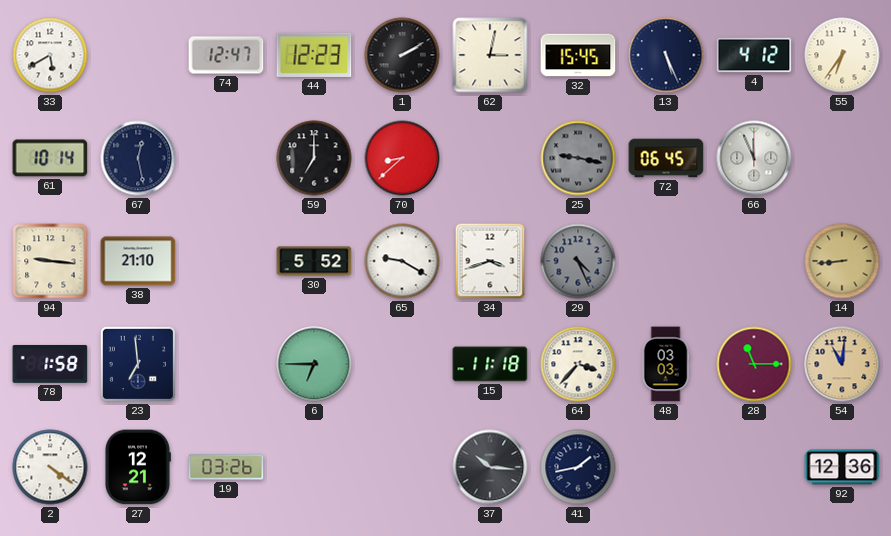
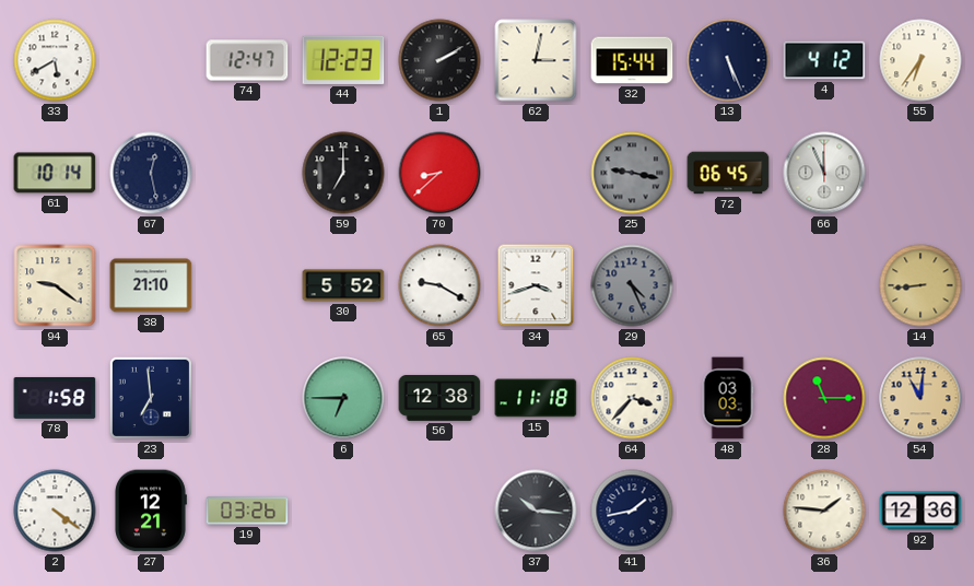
32: 15:45 -> 15:44 (632, 60)
94: 9:16 -> 9:21 (55, 285)
56: none -> 12:38 (439, 398)
36: none -> 1:46 (824, 511)
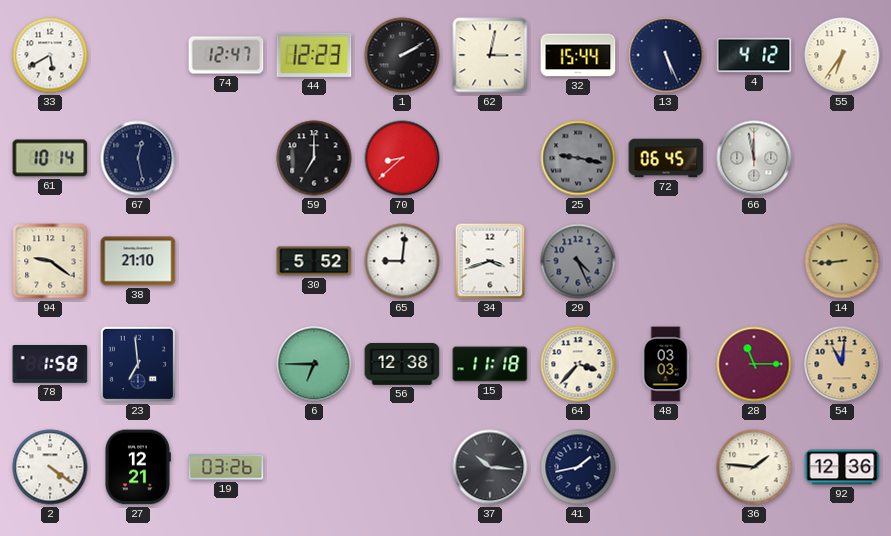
66: 11:56 -> 11:58 (754, 158)
65: 9:20 -> 9:01 (402, 261)
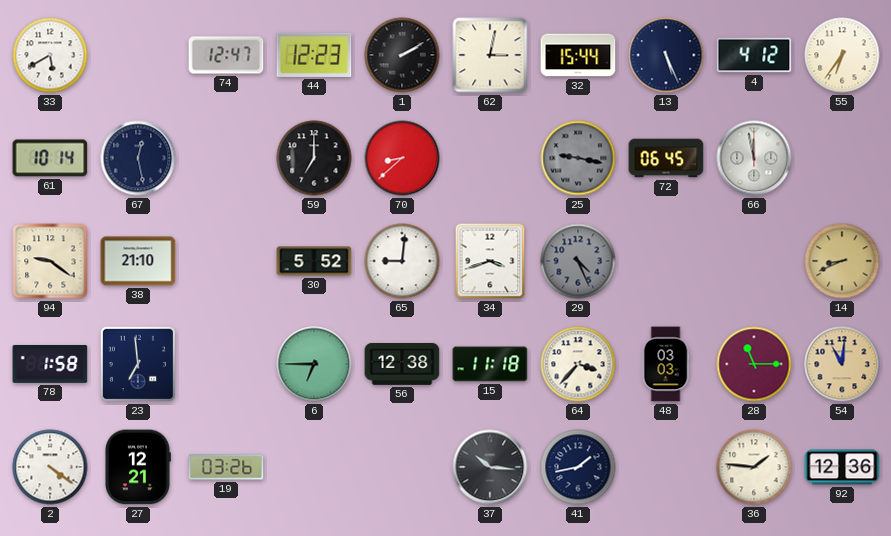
14: 8:44 -> 8:41 (842, 261)
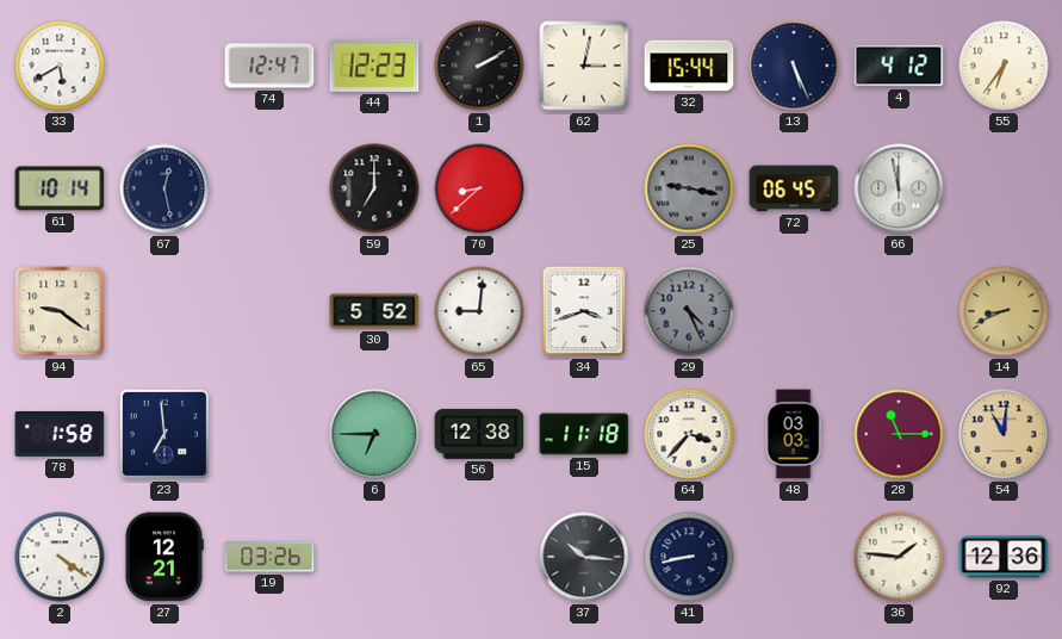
38: 21:10 -> none (138, 261)
41: 1:43 -> 8:43 (689, 557)
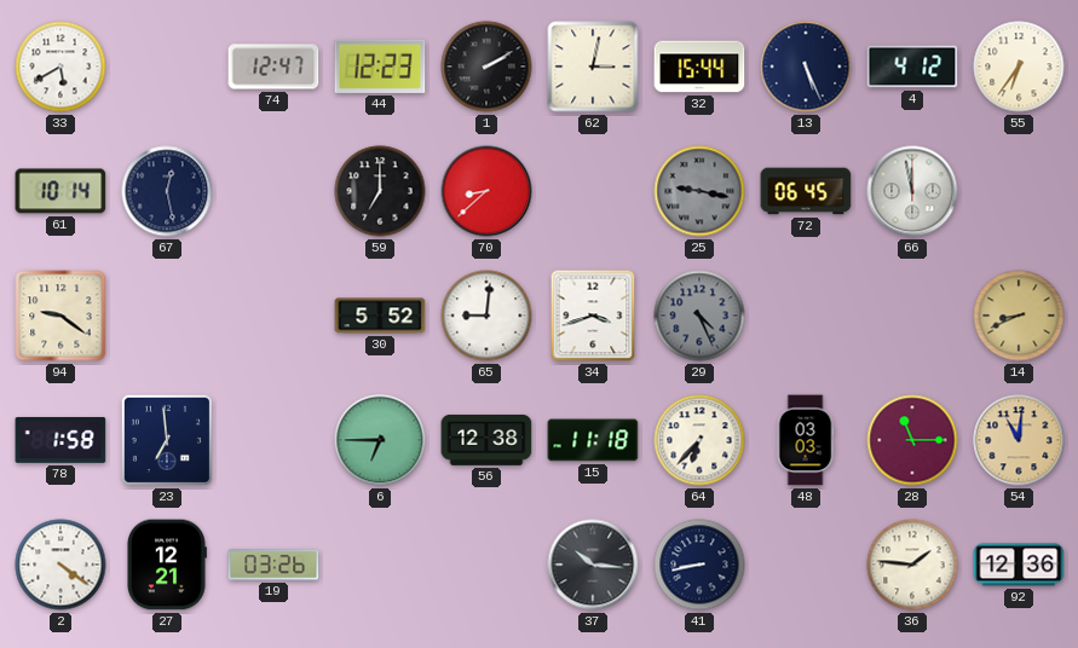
64: 3:37 -> 6:37 (699, 440)
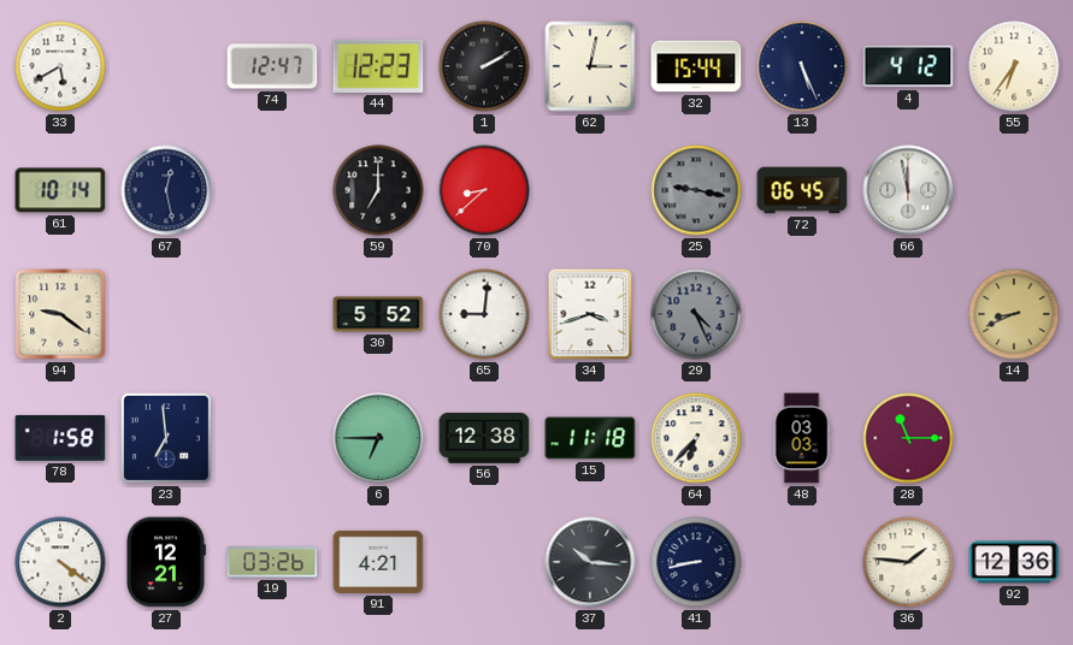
54: 11:01 -> none (1019, 440)
91: none -> 4:21 (378, 562)
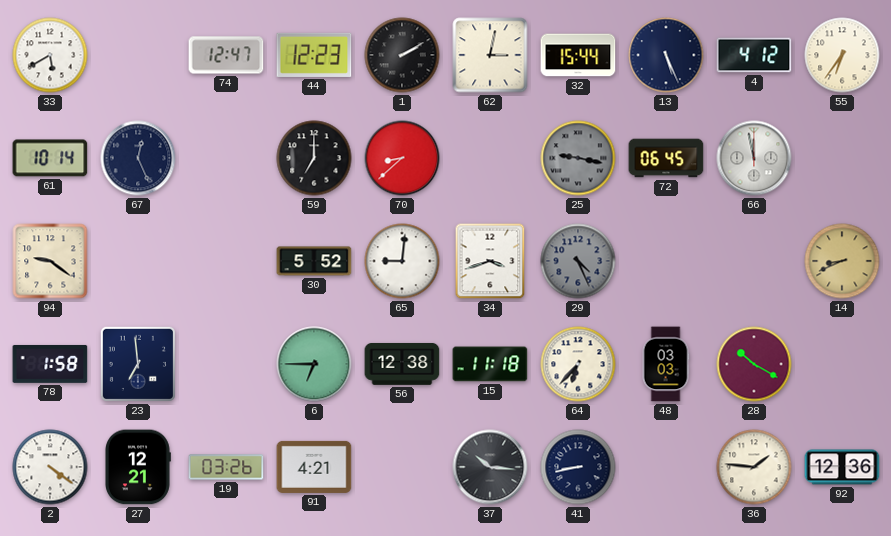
67: 12:28 -> 12:26 (138, 158)
28: 11:15 -> 10:20 (754, 364)
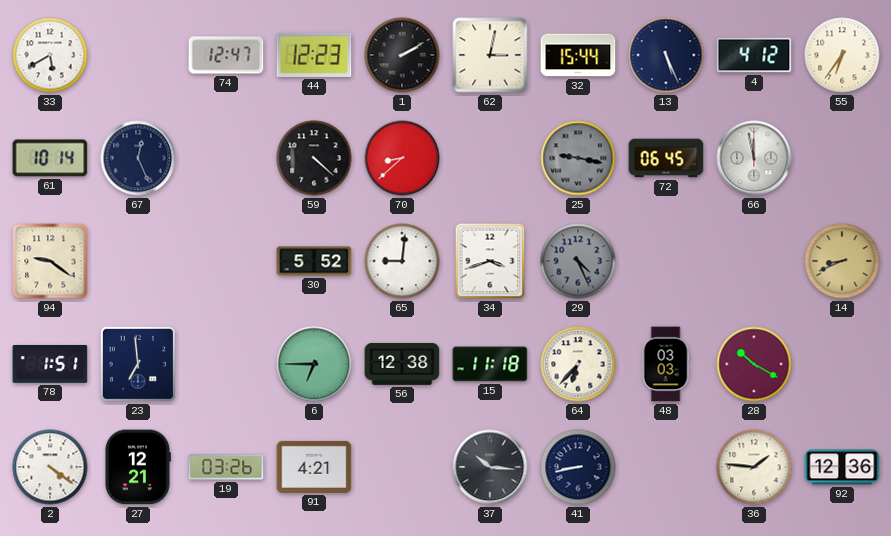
59: 7:00 -> 4:22 (314, 158)
78: 1:58 -> 1:51 (50, 364)
